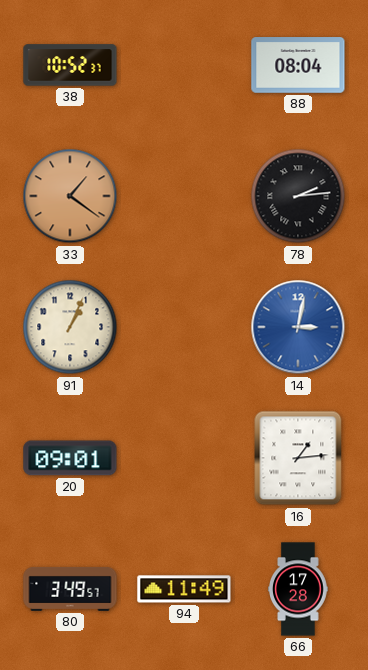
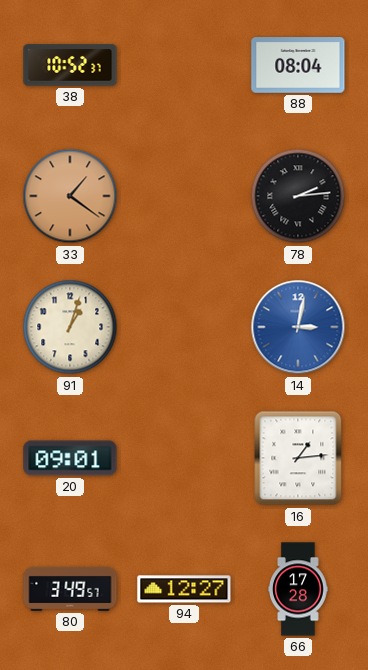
91: 1:04 -> 1:03 (70, 327)
94: 11:49 -> 12:27 (184, 589)
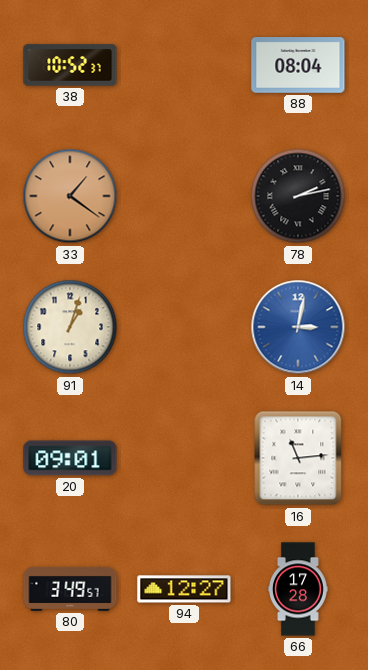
78: 2:14 -> 2:13 (298, 196)
16: 1:14 -> 11:14 (298, 458)
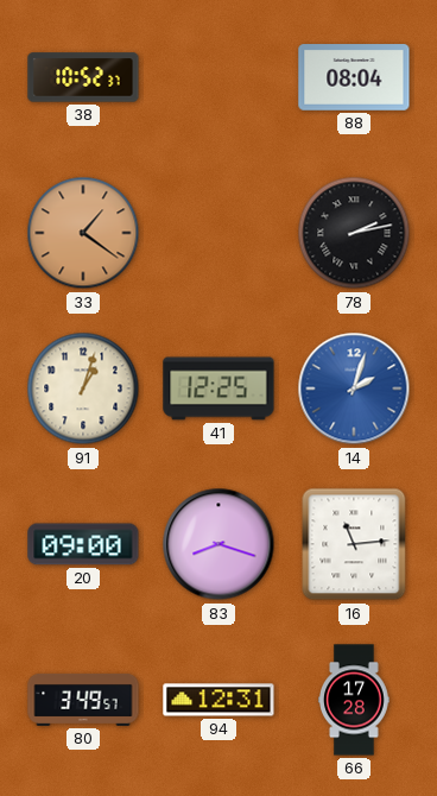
41: none -> 12:25 (218, 388)
14: 3:02 -> 2:03 (354, 388)
20: 09:01 -> 09:00 (83, 544)
83: none -> 8:18 (218, 544)
94: 12:27 -> 12:31 (218, 700)
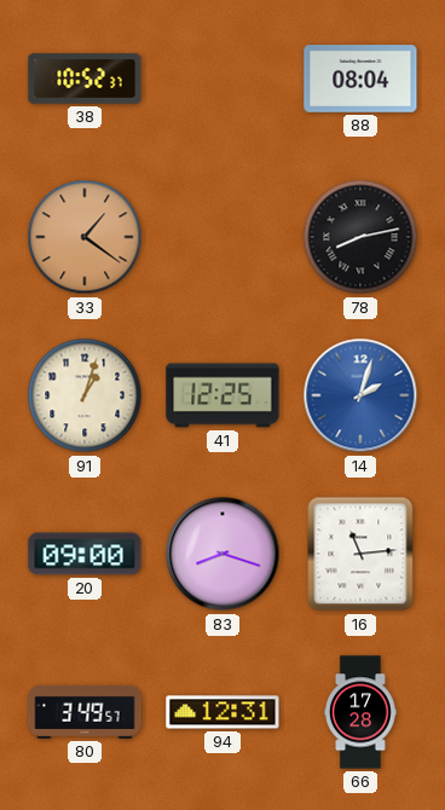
78: 2:13 -> 8:13 (360, 237)
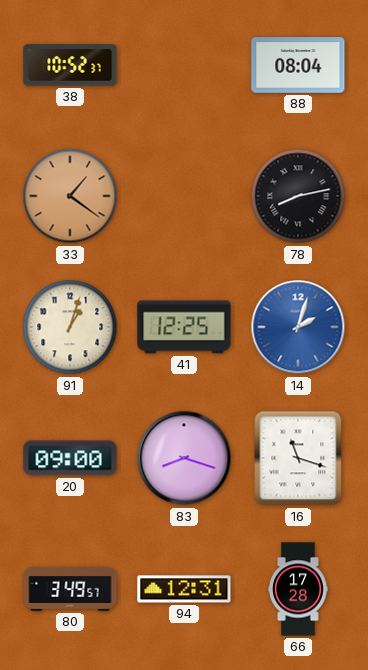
16: 11:14 -> 11:18 (298, 458)
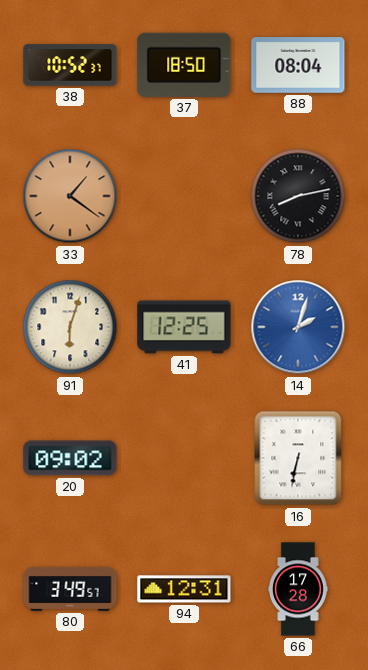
37: none -> 18:50 (184, 65)
91: 1:03 -> 6:03 (70, 327)
20: 09:00 -> 09:02 (70, 458)
83: 8:18 -> none (184, 458)
16: 11:18 -> 6:32 (298, 458)
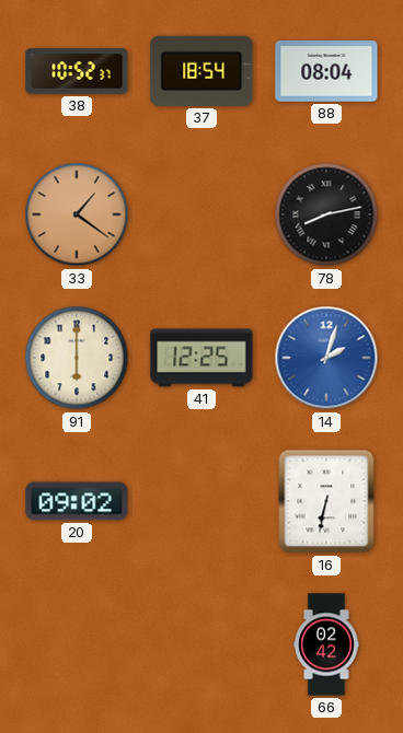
37: 18:50 -> 18:54 (201, 71)
91: 6:03 -> 6:00 (77, 358)
80: 3:49 -> none (70, 589)
94: 12:31 -> none (184, 589)
66: 17:28 -> 02:42 (326, 644)
